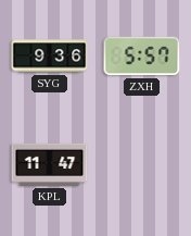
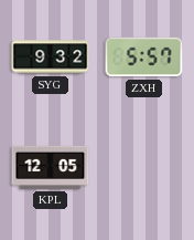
SYG: 9:36 -> 9:32 (51, 58)
KPL: 11:47 -> 12:05 (51, 167)
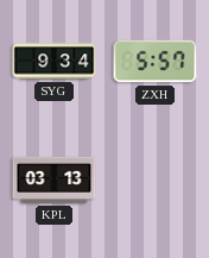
SYG: 9:32 -> 9:34 (55, 62)
KPL: 12:05 -> 03:13 (55, 180)
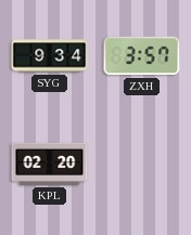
ZXH: 5:57 -> 3:57 (142, 56)
KPL: 03:13 -> 02:20 (50, 164)
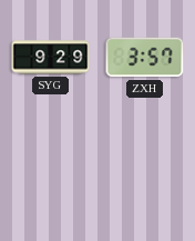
SYG: 9:34 -> 9:29 (51, 58)
KPL: 02:20 -> none (50, 164)
